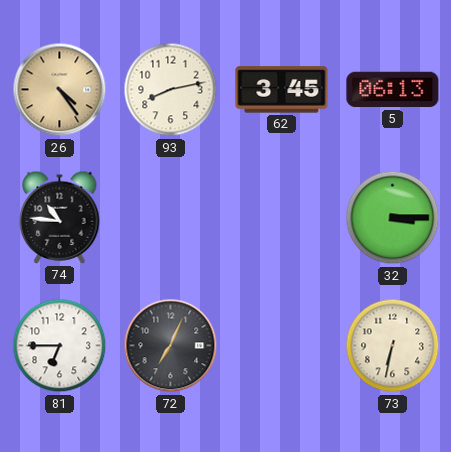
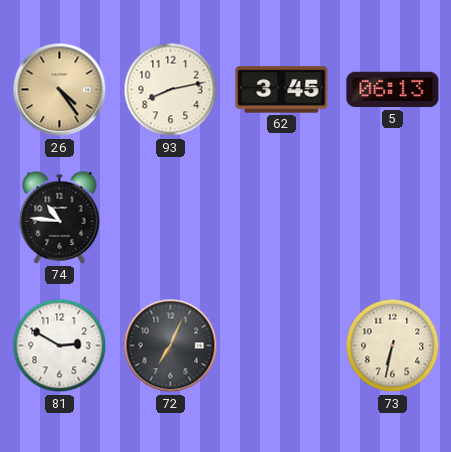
32: 3:15 -> none (393, 218)
81: 6:45 -> 2:50 (60, 346)
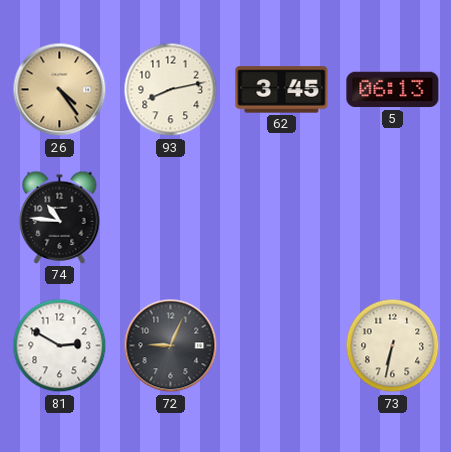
72: 7:04 -> 9:04 (171, 346)
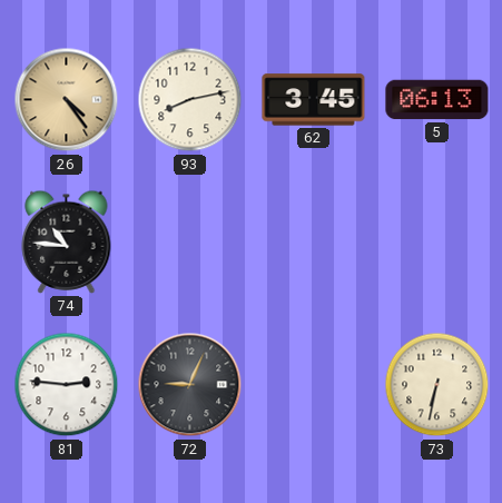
81: 2:50 -> 2:46 (67, 385)
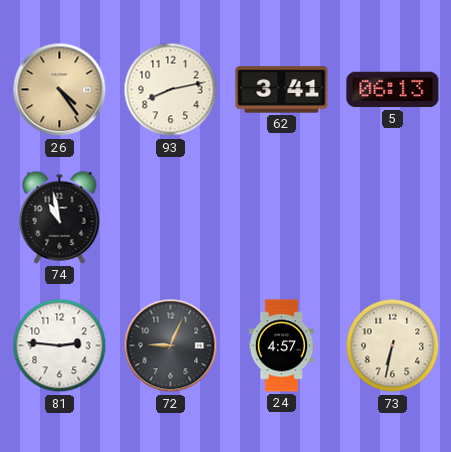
62: 3:45 -> 3:41 (282, 90)
74: 10:46 -> 10:58 (60, 217)
24: none -> 4:57 (281, 346)
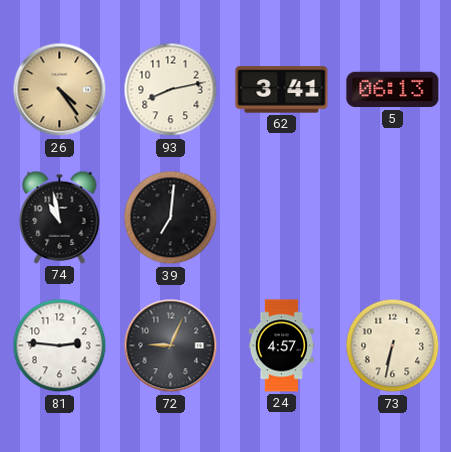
39: none -> 7:01 (171, 218)
